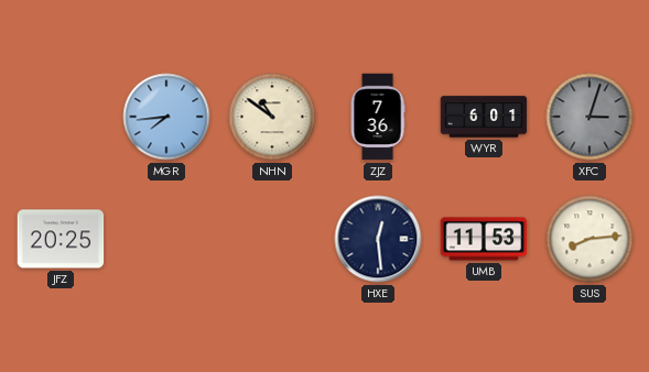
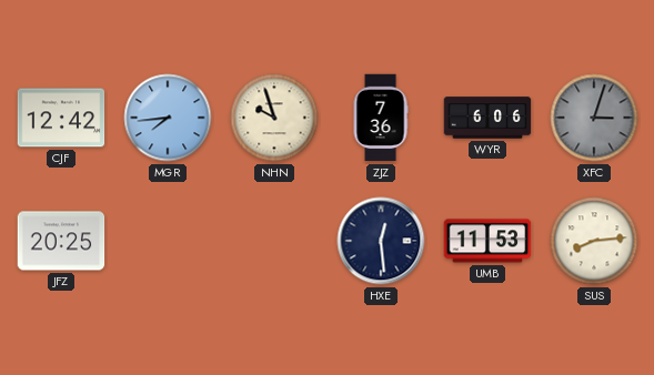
CJF: none -> 12:42 (61, 118)
NHN: 10:51 -> 9:57 (274, 118)
WYR: 6:01 -> 6:06 (487, 118)
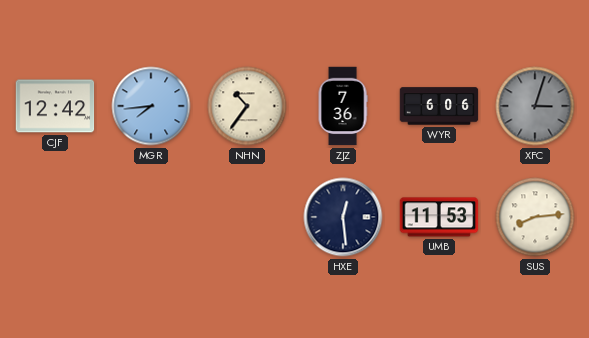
NHN: 9:57 -> 10:36 (247, 106)
JFZ: 20:25 -> none (61, 241)
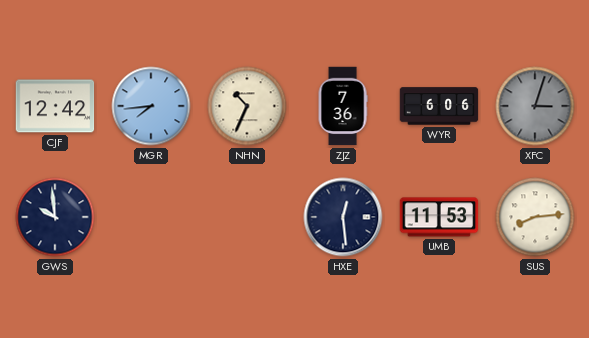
NHN: 10:36 -> 10:34 (247, 106)
GWS: none -> 9:59 (55, 217)
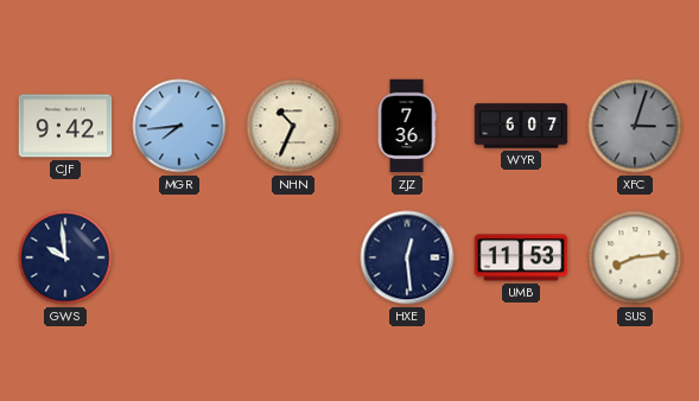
CJF: 12:42 -> 9:42 (65, 126)
WYR: 6:06 -> 6:07 (521, 126)
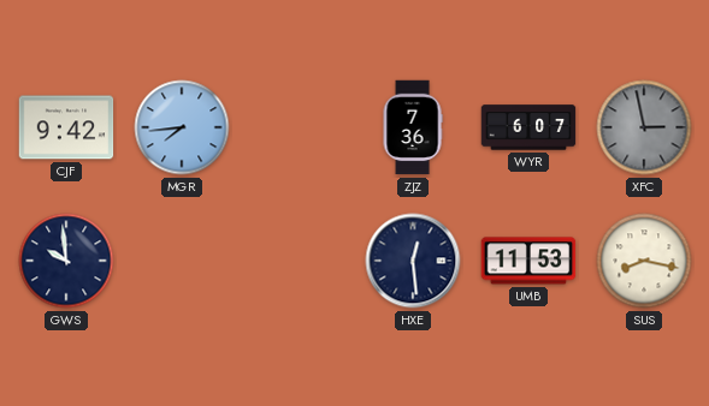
NHN: 10:34 -> none (293, 126)
XFC: 3:03 -> 2:58 (644, 127)
SUS: 8:14 -> 8:17 (644, 261)
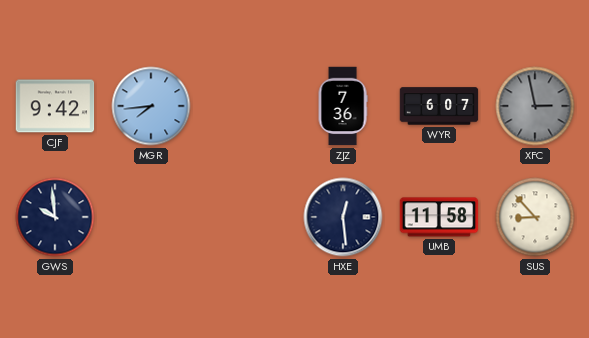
UMB: 11:53 -> 11:58 (439, 217)
SUS: 8:17 -> 8:53 (535, 217)
